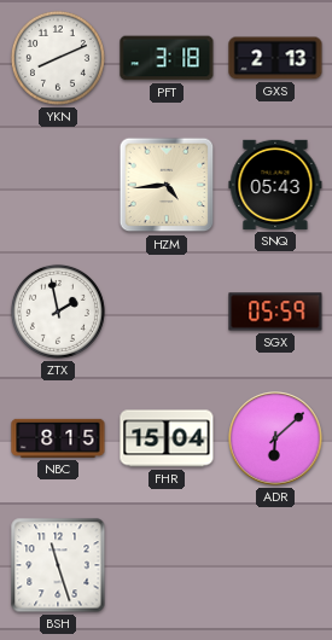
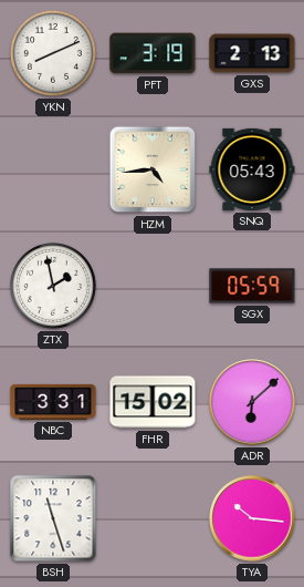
PFT: 3:18 -> 3:19 (153, 53)
NBC: 8:15 -> 3:31 (53, 402)
FHR: 15:04 -> 15:02 (153, 402)
TYA: none -> 10:16 (252, 518)
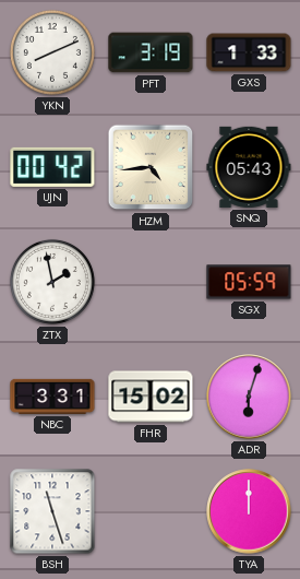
GXS: 2:13 -> 1:33 (249, 52)
UJN: none -> 00:42 (52, 167)
ADR: 6:08 -> 6:03 (249, 397)
TYA: 10:16 -> 12:00 (249, 511)
